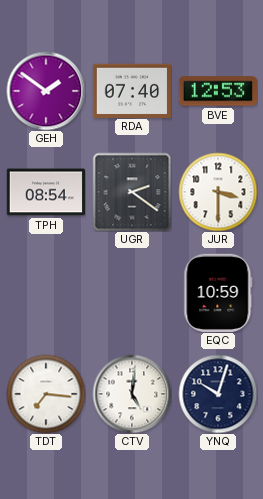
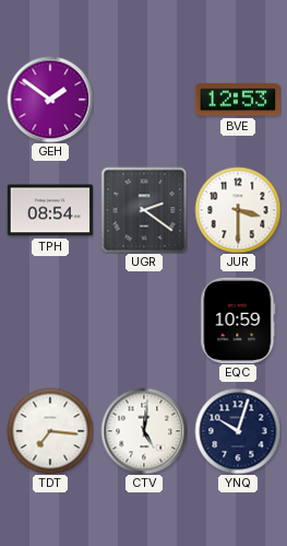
RDA: 07:40 -> none (131, 90)
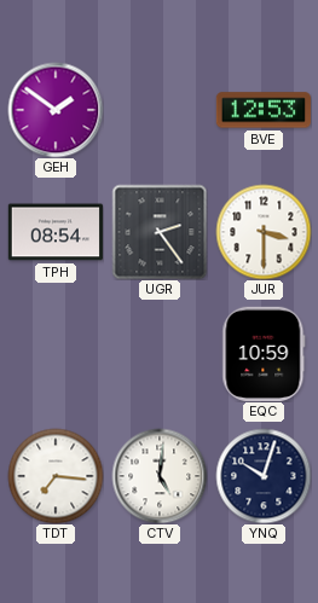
UGR: 2:21 -> 2:24 (160, 232)
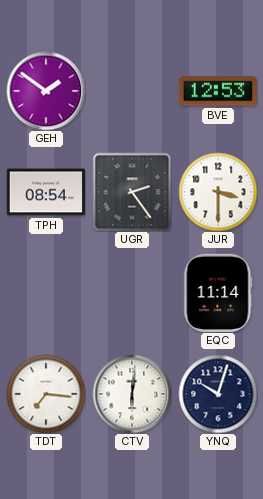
EQC: 10:59 -> 11:14 (218, 293)
CTV: 5:01 -> 6:01 (132, 394)
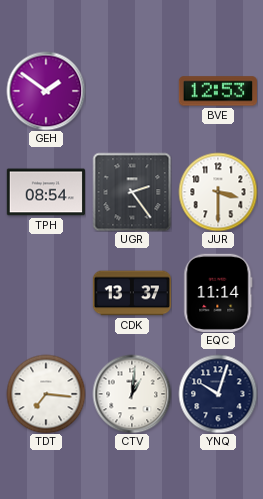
CDK: none -> 13:37 (131, 293)
CTV: 6:01 -> 1:01 (132, 394)
